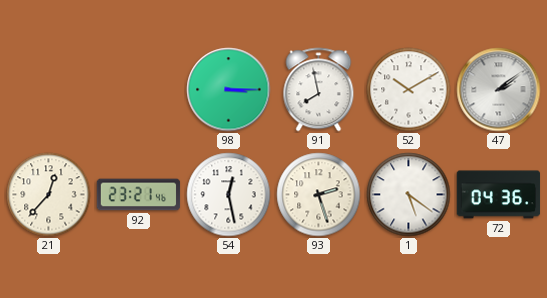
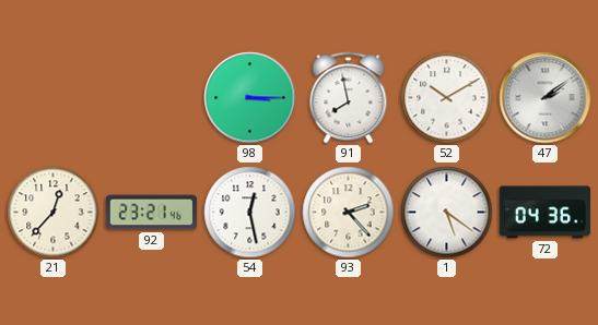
93: 2:27 -> 2:23 (349, 213)
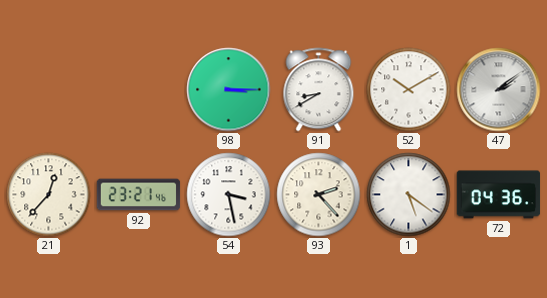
91: 7:58 -> 8:40 (319, 90)
54: 12:28 -> 3:28 (229, 195)
